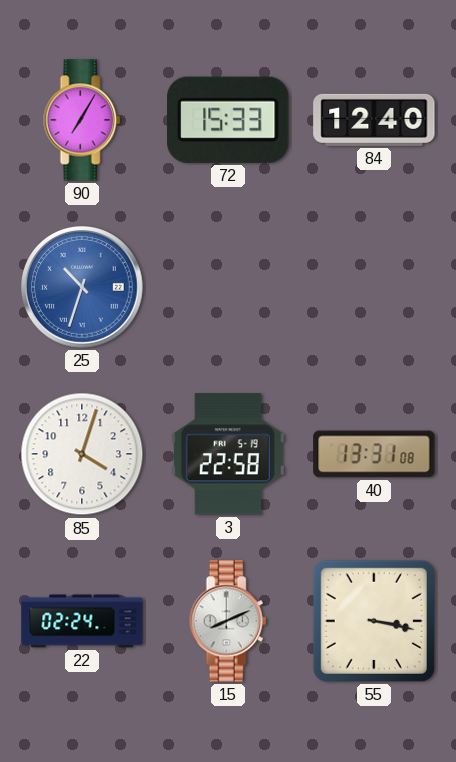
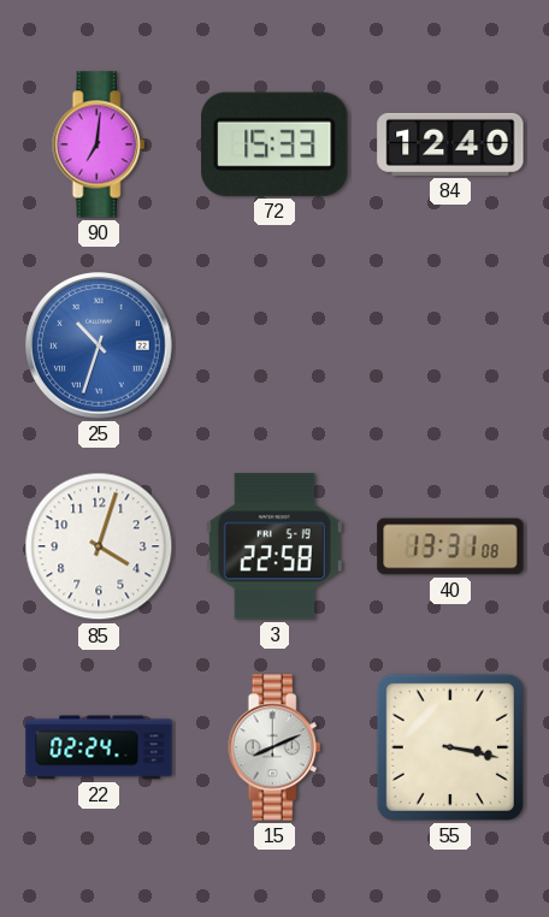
90: 7:05 -> 7:01 (99, 144)
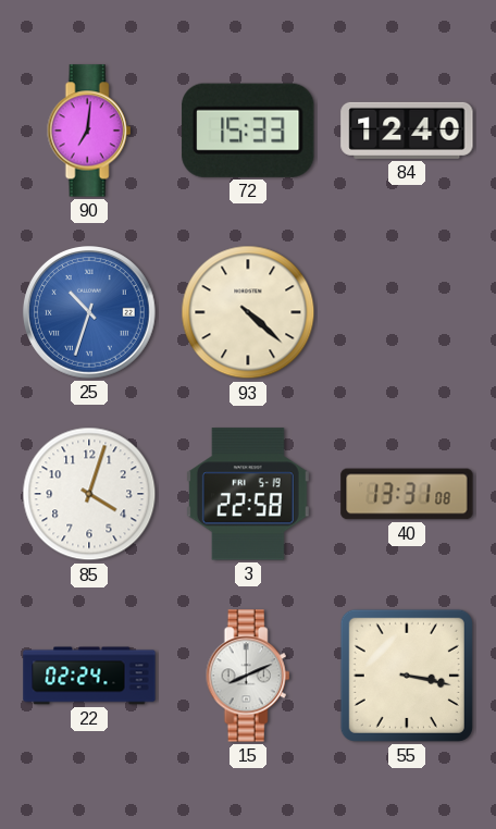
93: none -> 4:22 (248, 312)
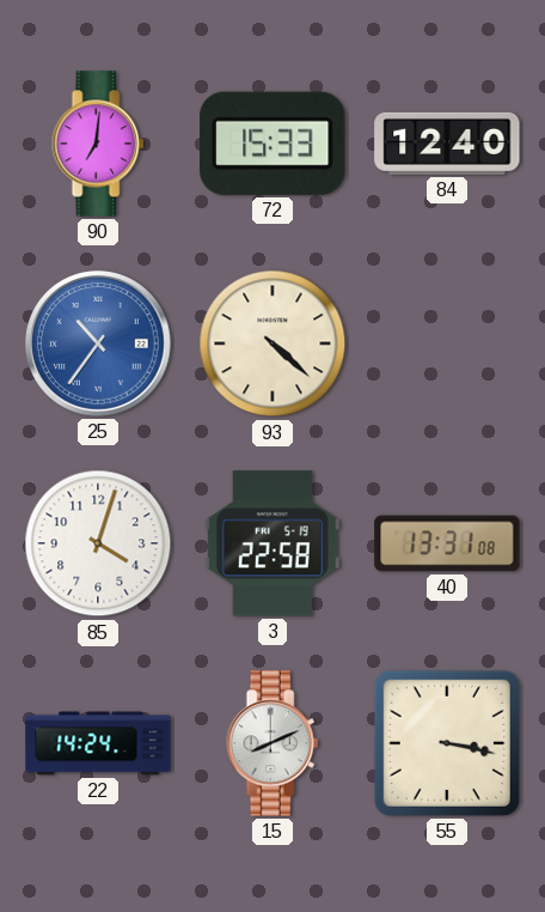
25: 10:33 -> 10:36 (99, 345)
22: 02:24 -> 14:24 (98, 743)
